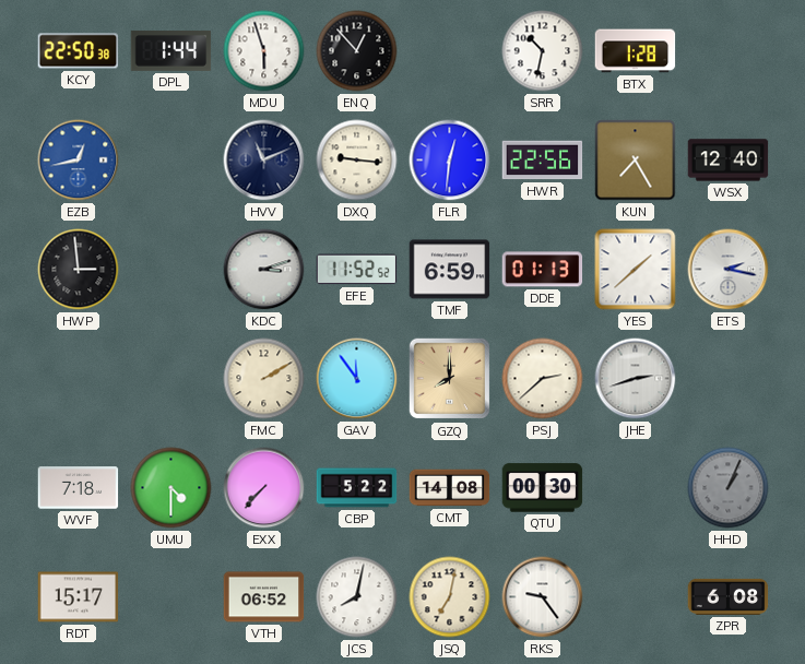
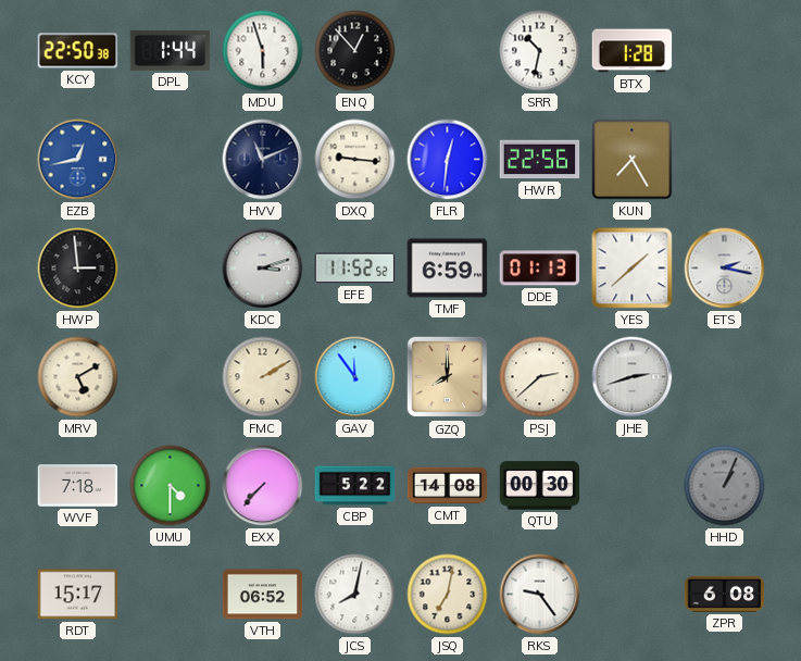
WSX: 12:40 -> none (729, 161)
MRV: none -> 5:10 (78, 377)
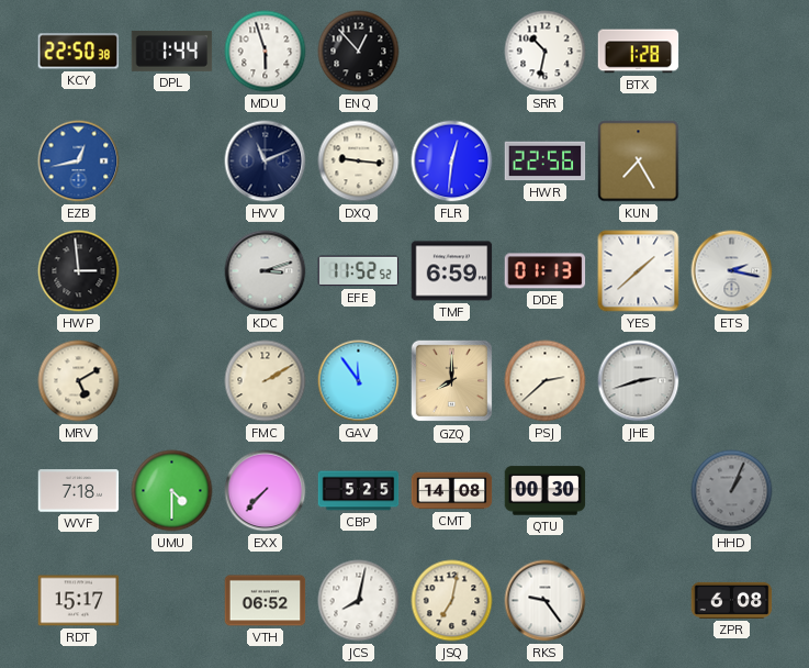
CBP: 5:22 -> 5:25 (359, 491)
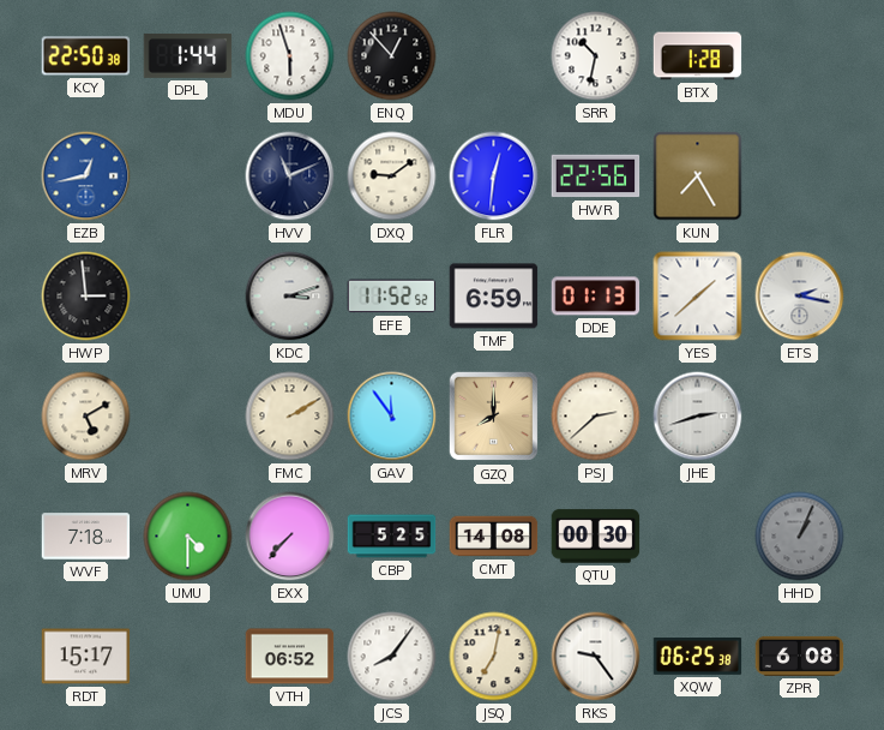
DXQ: 9:16 -> 9:09 (392, 176)
JCS: 8:02 -> 8:06 (392, 657)
XQW: none -> 06:25 (698, 657)
